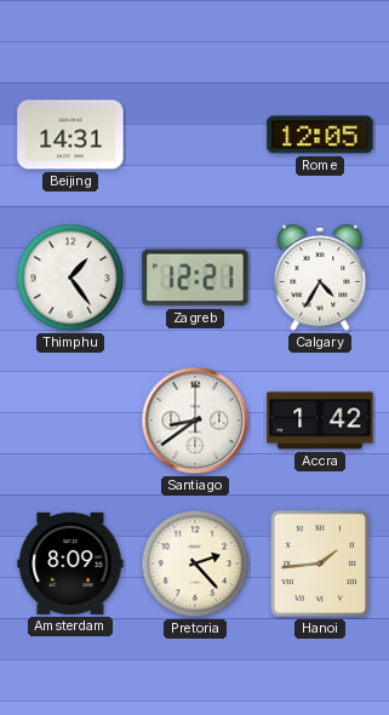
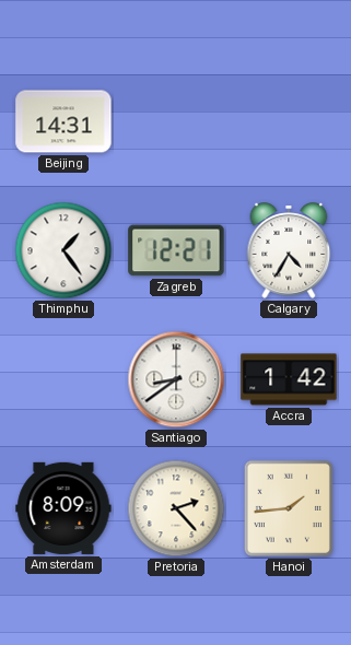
Rome: 12:05 -> none (320, 135)
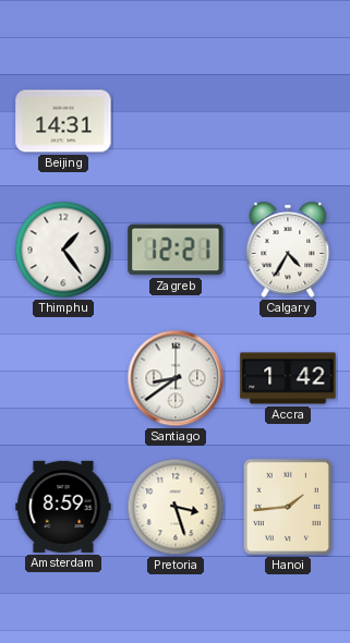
Amsterdam: 8:09 -> 8:59 (63, 507)
Pretoria: 2:23 -> 3:27 (176, 507)
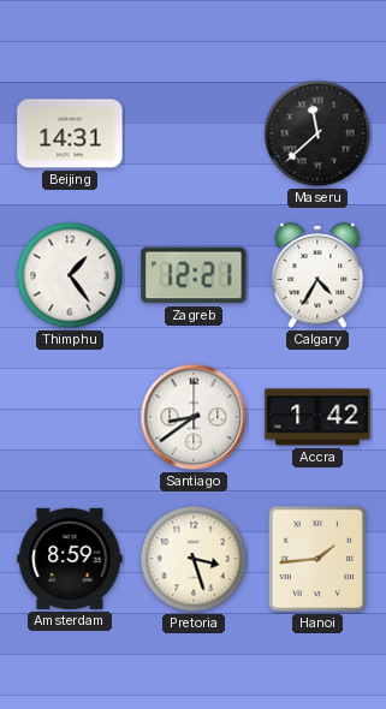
Maseru: none -> 11:38 (317, 133)
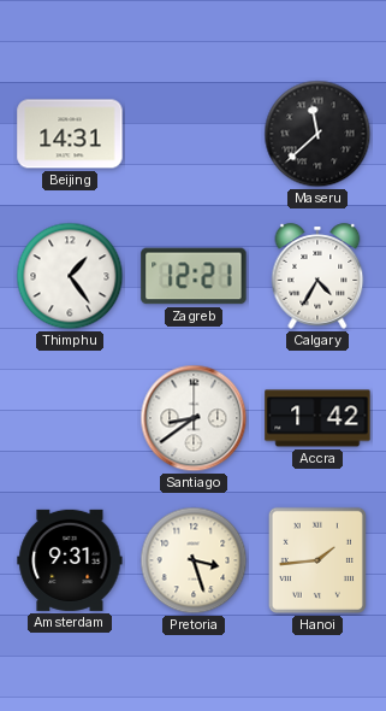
Amsterdam: 8:59 -> 9:31 (70, 560)
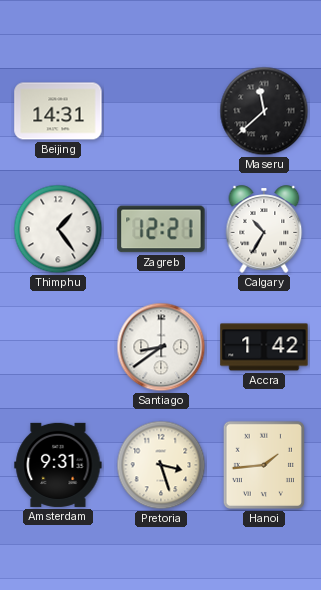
Calgary: 4:35 -> 10:35 (264, 229)
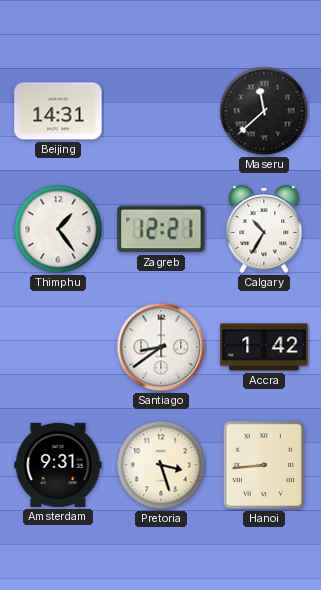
Hanoi: 1:44 -> 8:44 (264, 465)
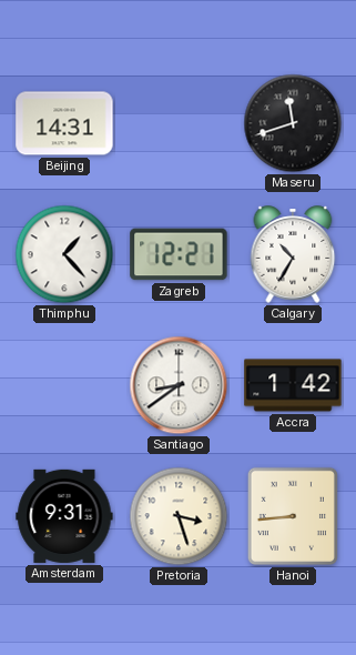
Maseru: 11:38 -> 11:42 (293, 123)
Thimphu: 1:24 -> 1:23 (64, 254)
